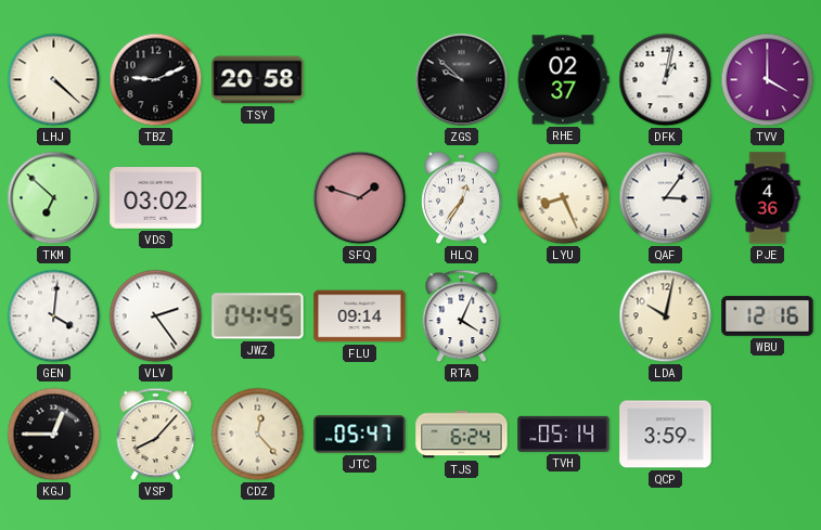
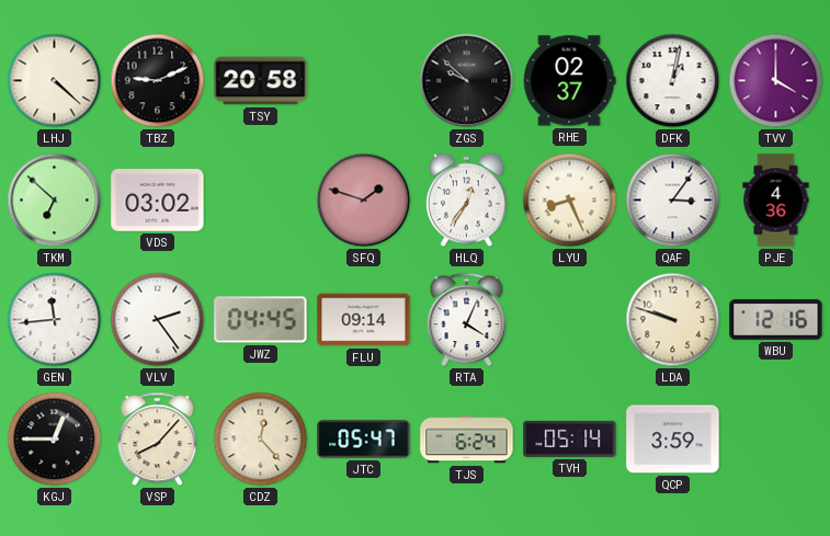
GEN: 4:01 -> 11:44 (55, 320)
LDA: 10:02 -> 9:48 (673, 320)
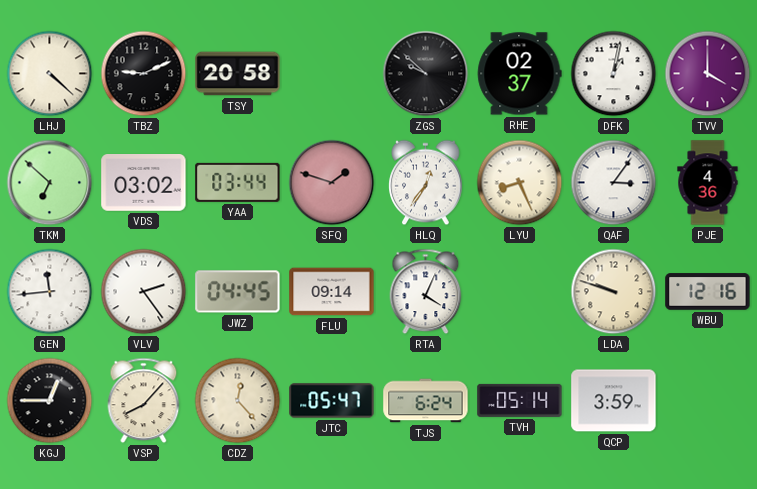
YAA: none -> 03:44 (238, 182)
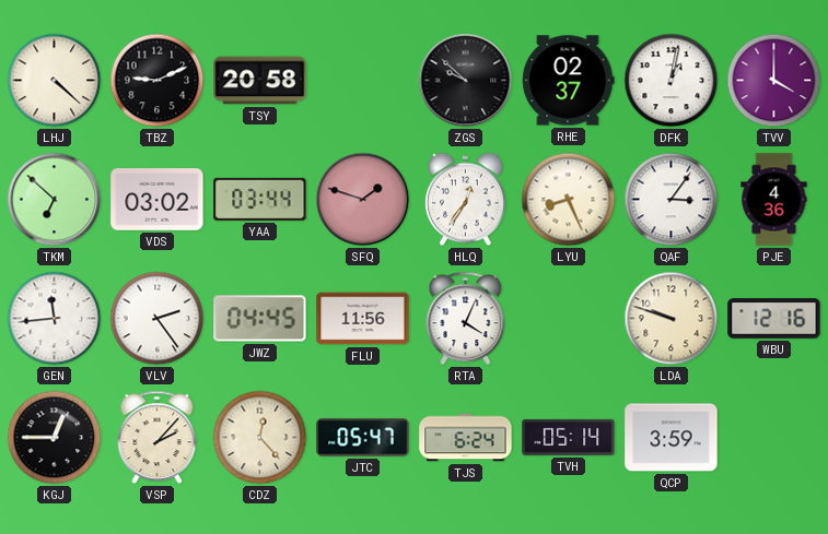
FLU: 09:14 -> 11:56 (363, 319)
VSP: 8:07 -> 2:07 (158, 438)
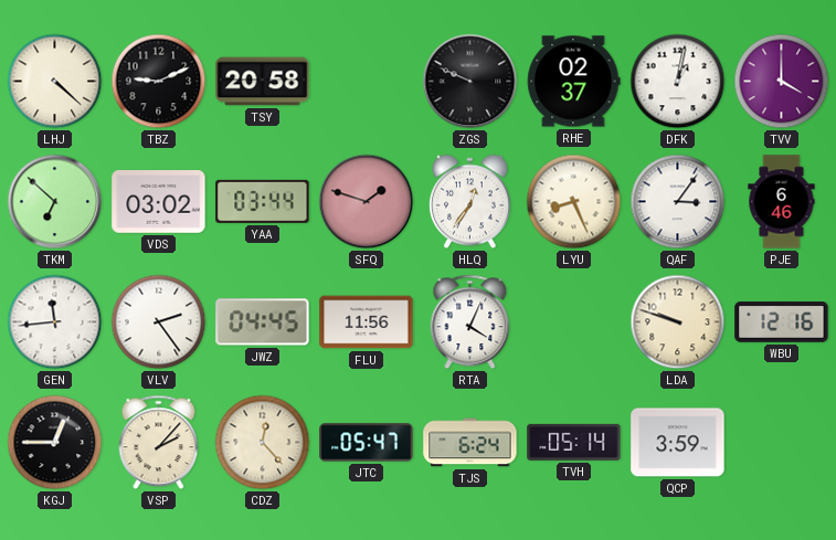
ZGS: 9:52 -> 9:49 (470, 82)
PJE: 4:36 -> 6:46 (782, 202)
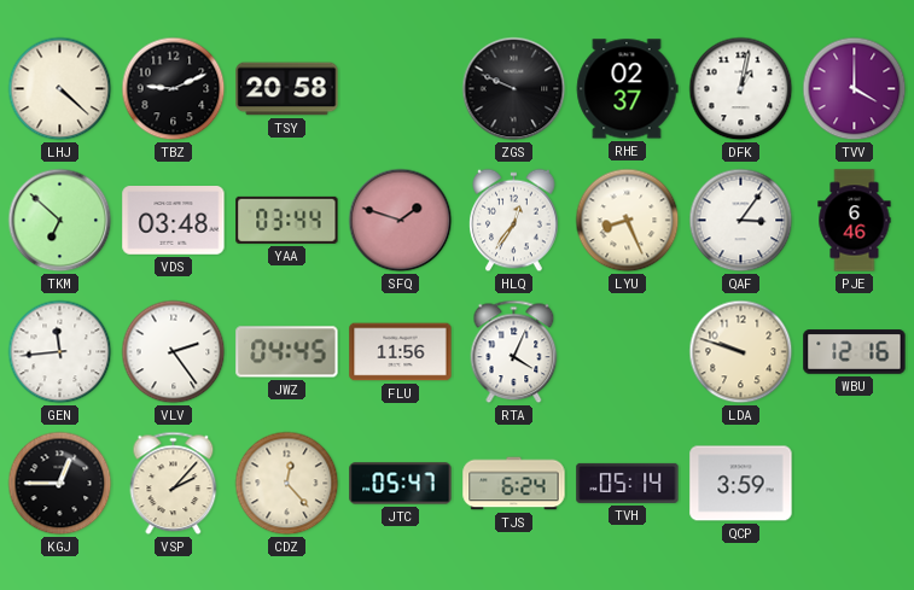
VDS: 03:02 -> 03:48 (174, 221)
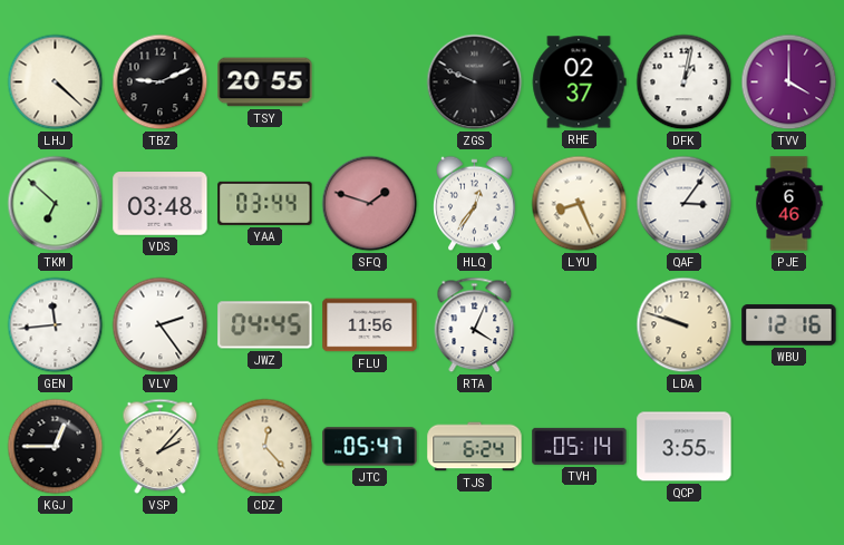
TSY: 20:58 -> 20:55 (265, 82)
QCP: 3:59 -> 3:55 (685, 447)
